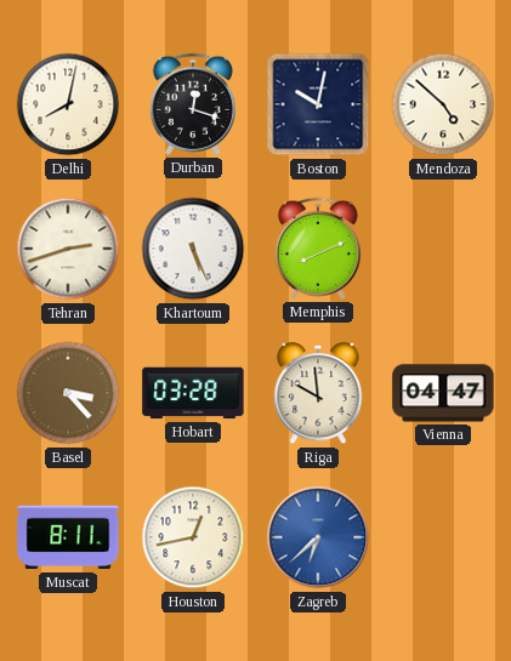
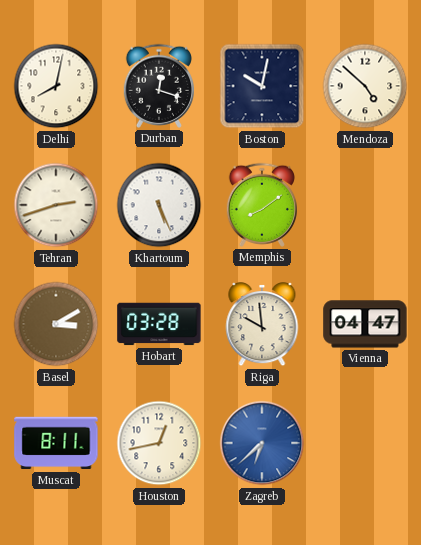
Memphis: 8:11 -> 8:09 (261, 205)
Basel: 3:23 -> 3:10 (56, 324)
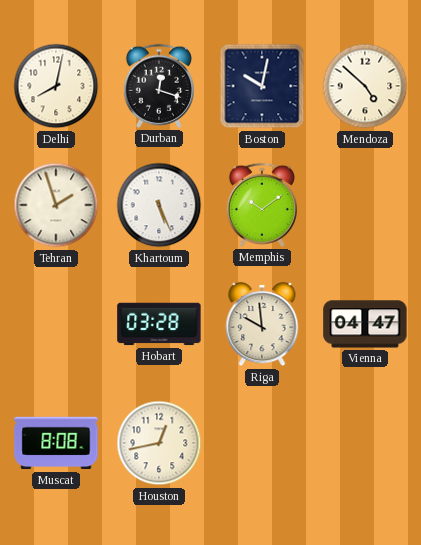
Tehran: 2:42 -> 1:57 (56, 205)
Memphis: 8:09 -> 10:09 (261, 205)
Basel: 3:10 -> none (56, 324)
Muscat: 8:11 -> 8:08 (56, 443)
Zagreb: 6:38 -> none (262, 443)
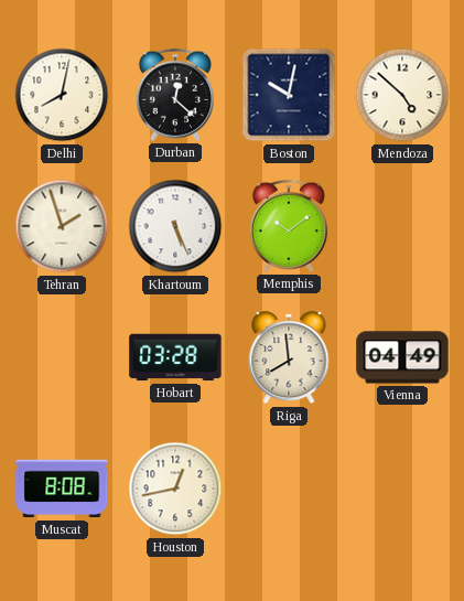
Durban: 12:18 -> 12:22 (174, 95)
Riga: 9:59 -> 7:59 (289, 358)
Vienna: 04:47 -> 04:49 (402, 357)
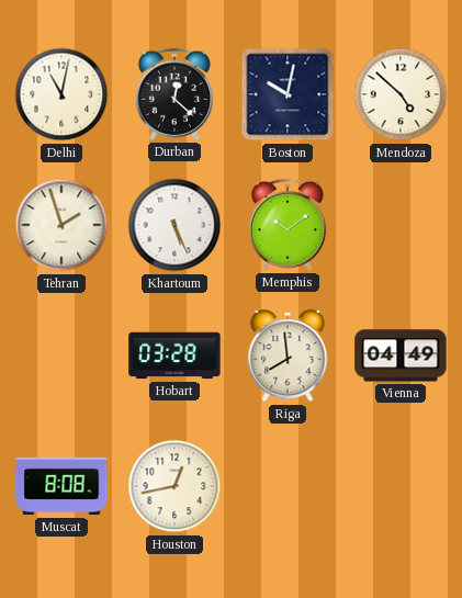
Delhi: 8:02 -> 11:02 (61, 94)
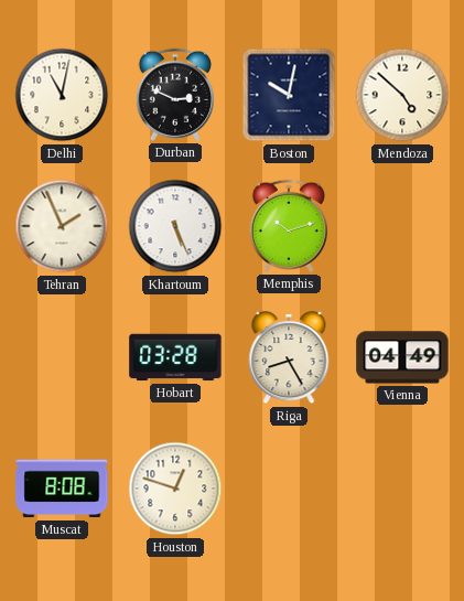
Durban: 12:22 -> 2:49 (174, 95)
Tehran: 1:57 -> 1:56 (62, 226)
Memphis: 10:09 -> 10:12 (288, 226)
Riga: 7:59 -> 8:25 (289, 358)
Houston: 12:43 -> 12:48 (175, 489)
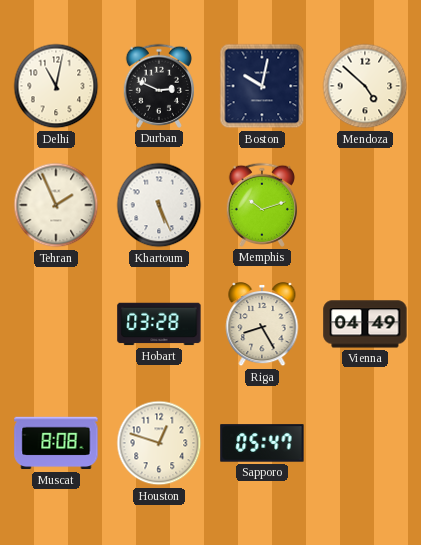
Sapporo: none -> 05:47 (262, 443)
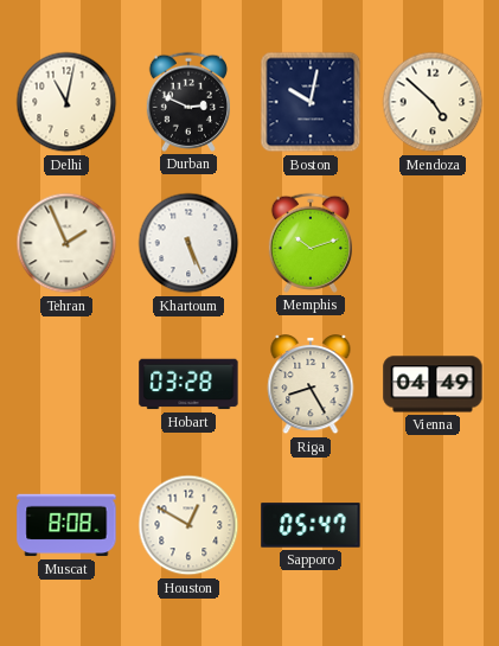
Houston: 12:48 -> 12:50 (188, 525)
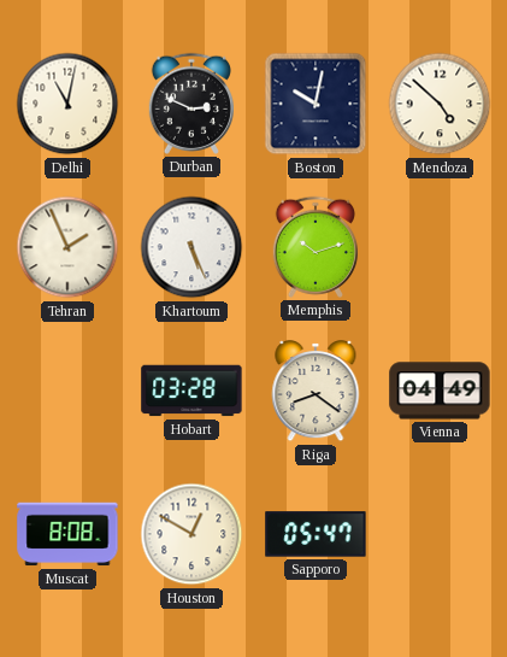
Riga: 8:25 -> 8:21 (316, 392)
